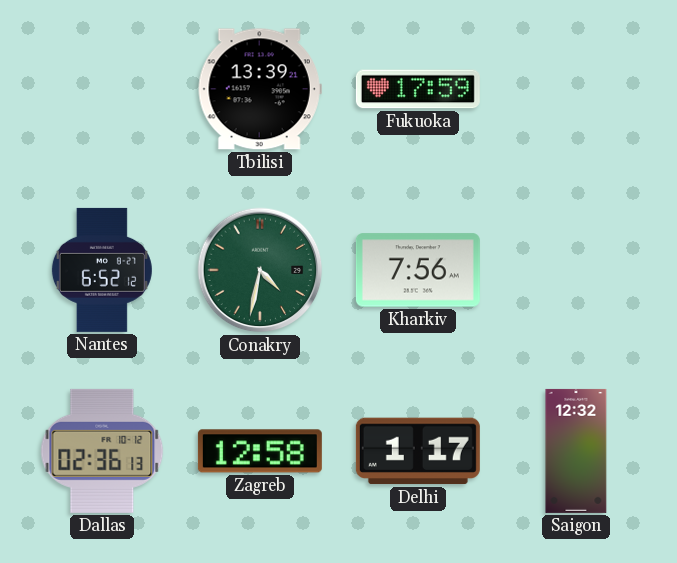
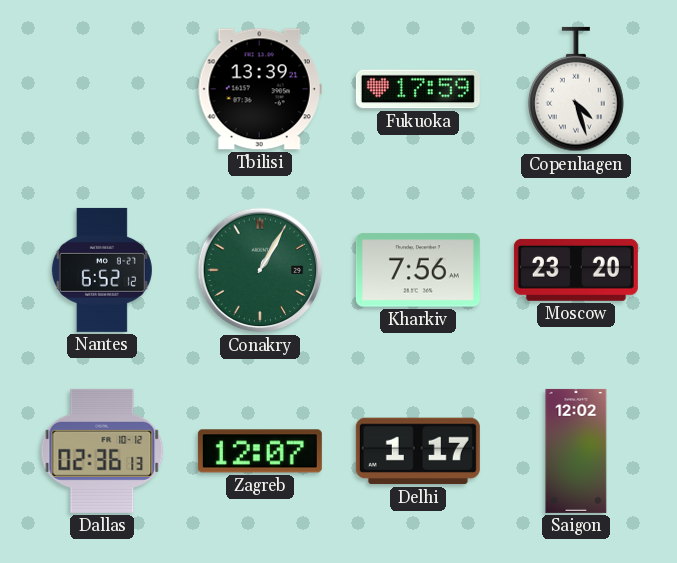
Copenhagen: none -> 4:27 (577, 89)
Conakry: 4:32 -> 1:05 (260, 270)
Moscow: none -> 23:20 (576, 270)
Zagreb: 12:58 -> 12:07 (260, 451)
Saigon: 12:32 -> 12:02 (576, 451)
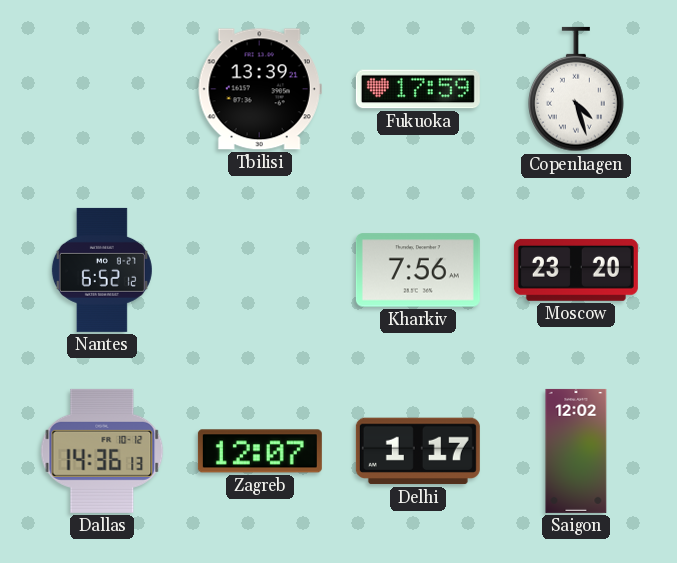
Conakry: 1:05 -> none (260, 270)
Dallas: 02:36 -> 14:36 (102, 451)
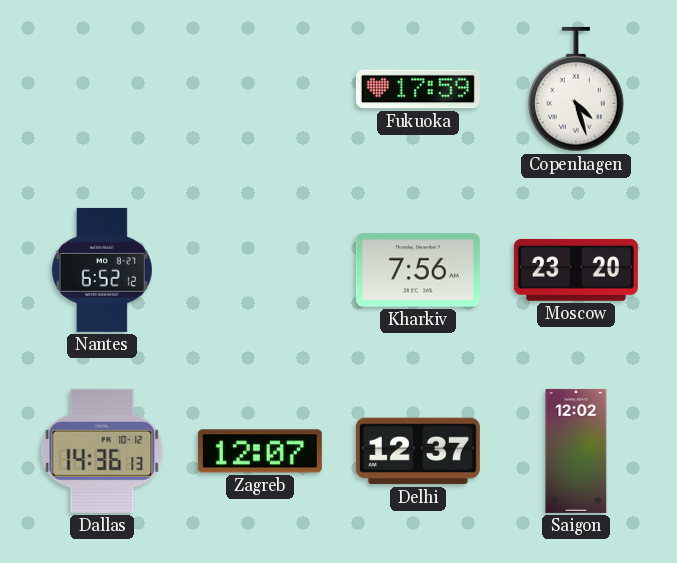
Tbilisi: 13:39 -> none (260, 89)
Delhi: 1:17 -> 12:37 (418, 451)
